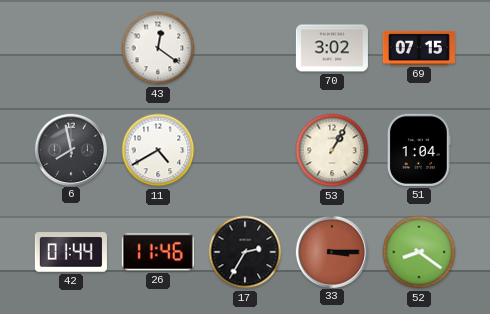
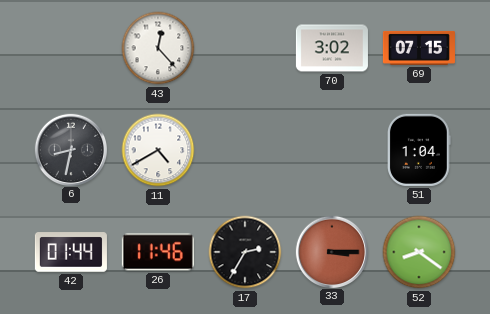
43: 12:21 -> 12:23 (158, 48)
6: 7:58 -> 8:32 (70, 149)
53: 1:05 -> none (332, 150)
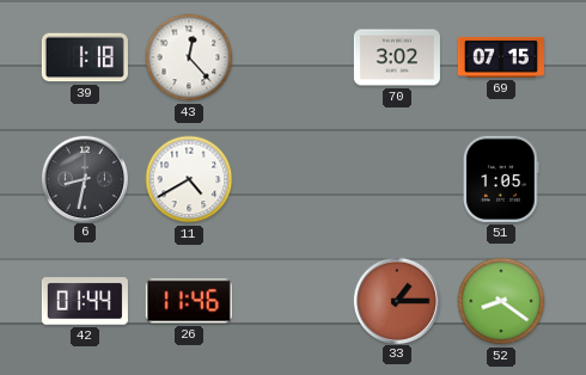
39: none -> 1:18 (85, 57)
51: 1:04 -> 1:05 (502, 179)
17: 2:35 -> none (245, 252)
33: 3:15 -> 1:15 (396, 300)
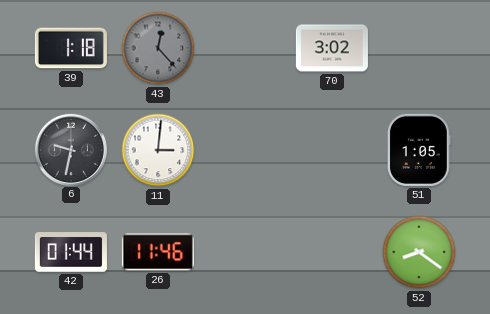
43 dial: white -> grey (158, 48)
69: 07:15 -> none (501, 57)
6: 8:32 -> 9:32 (70, 149)
11: 4:40 -> 3:01 (158, 150)
33: 1:15 -> none (396, 300)
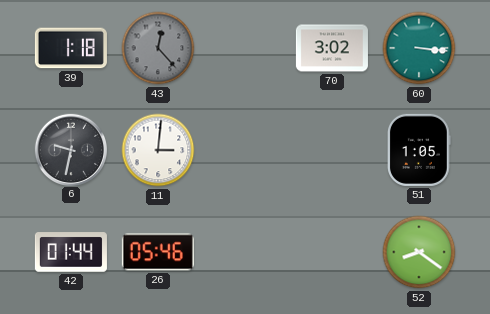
60: none -> 3:16 (419, 48)
26: 11:46 -> 05:46 (158, 252)
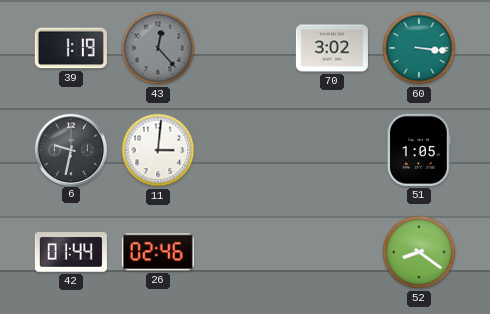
39: 1:18 -> 1:19 (71, 48)
26: 05:46 -> 02:46 (158, 252)
